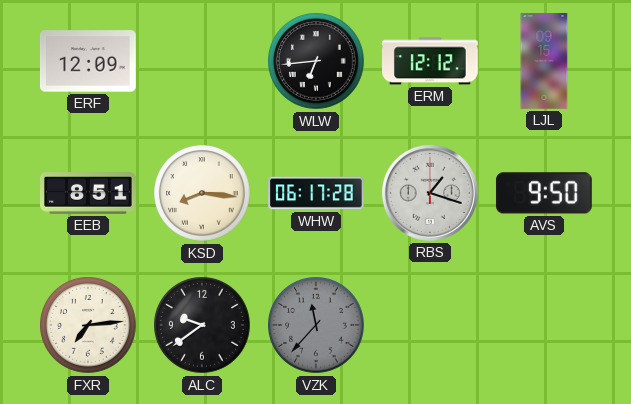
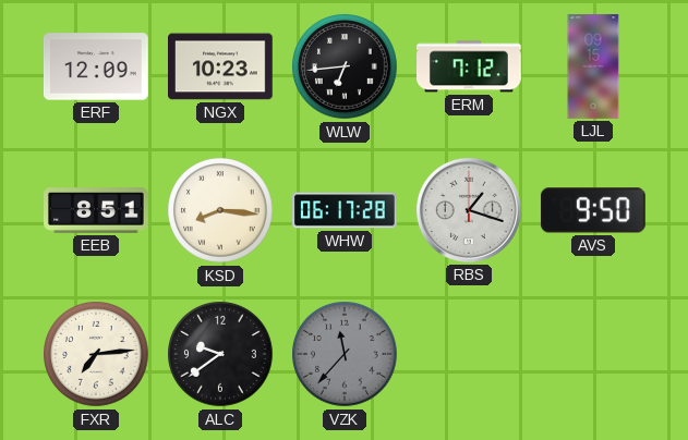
NGX: none -> 10:23 (221, 66)
ERM: 12:12 -> 7:12 (470, 66)
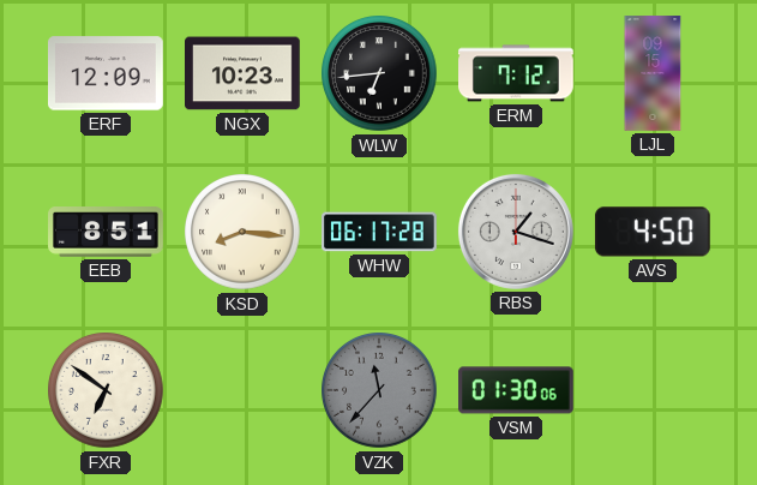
AVS: 9:50 -> 4:50 (653, 232)
FXR: 7:14 -> 6:51 (106, 390)
ALC: 9:39 -> none (220, 354)
VSM: none -> 01:30 (517, 390)
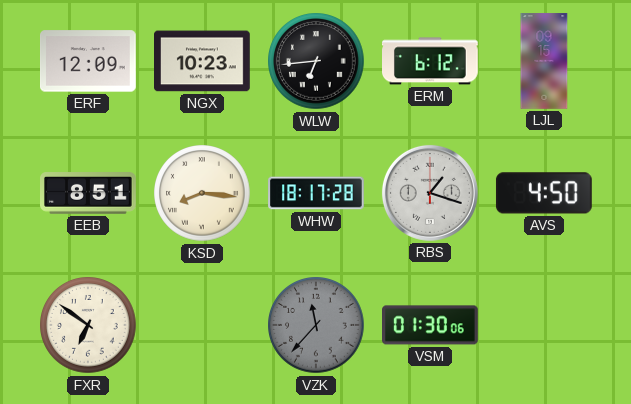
ERM: 7:12 -> 6:12 (431, 61)
WHW: 06:17 -> 18:17 (316, 193)
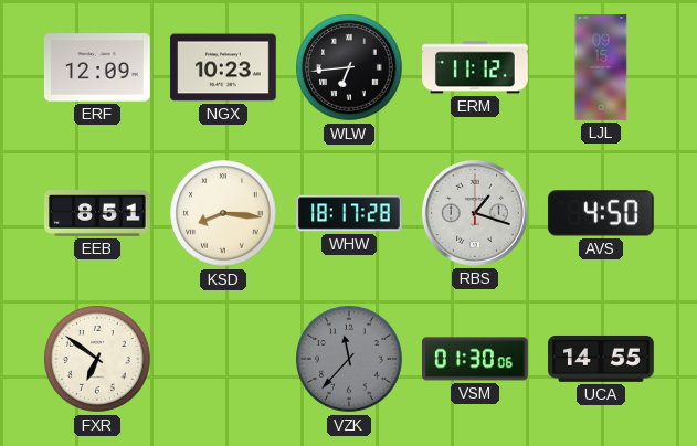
ERM: 6:12 -> 11:12 (476, 67)
UCA: none -> 14:55 (602, 359)
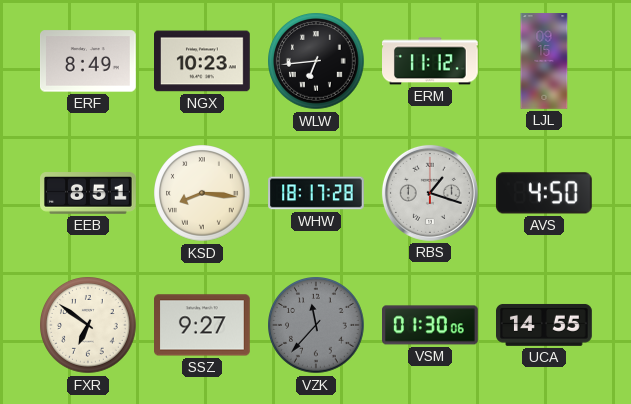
ERF: 12:09 -> 8:49 (89, 61)
SSZ: none -> 9:27 (203, 325)
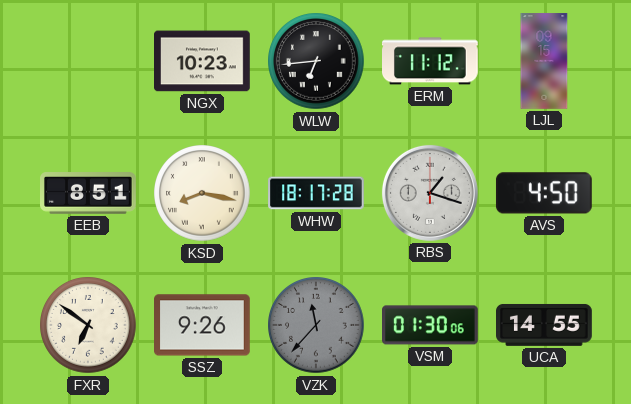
ERF: 8:49 -> none (89, 61)
KSD: 8:16 -> 8:17 (202, 193)
SSZ: 9:27 -> 9:26 (203, 325)
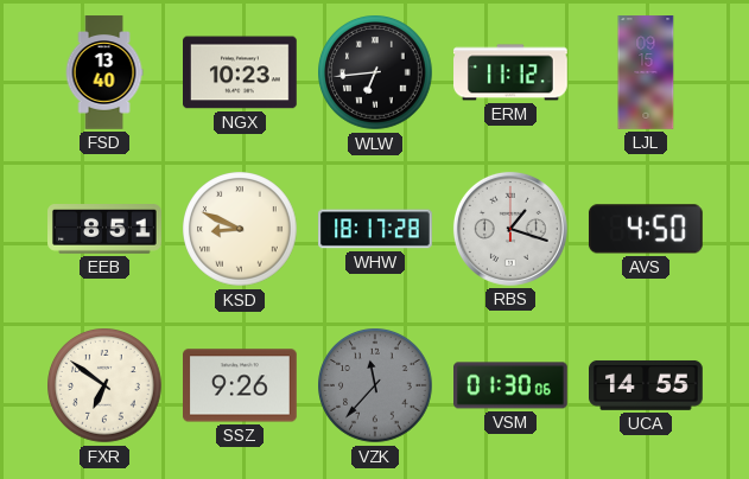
FSD: none -> 13:40 (104, 72)
KSD: 8:17 -> 8:49 (240, 229)
